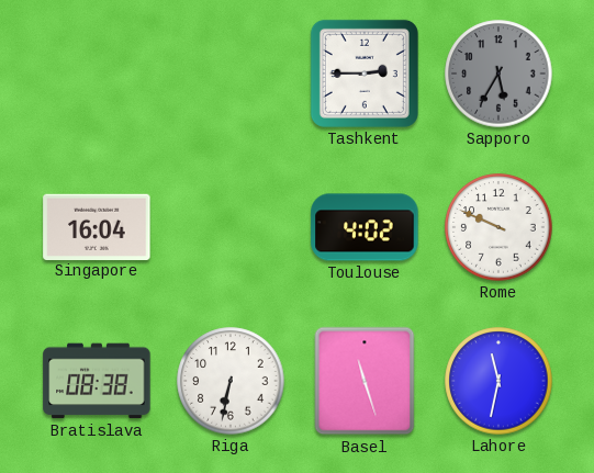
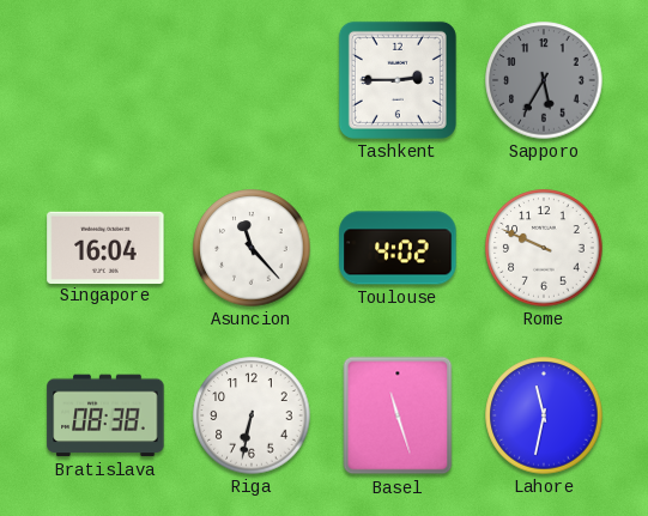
Asuncion: none -> 11:23 (252, 248)
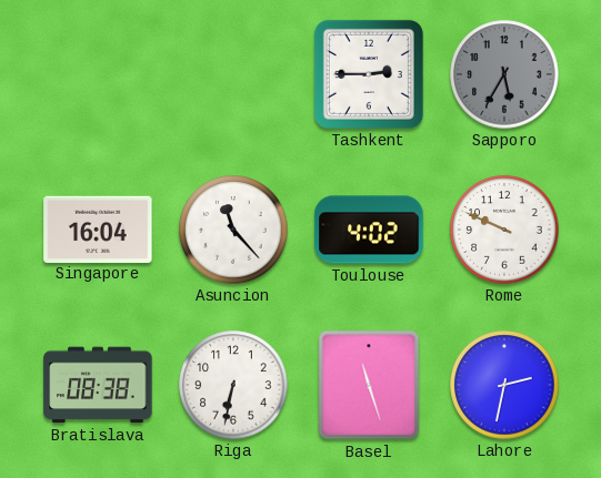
Lahore: 11:32 -> 2:32 (504, 385)
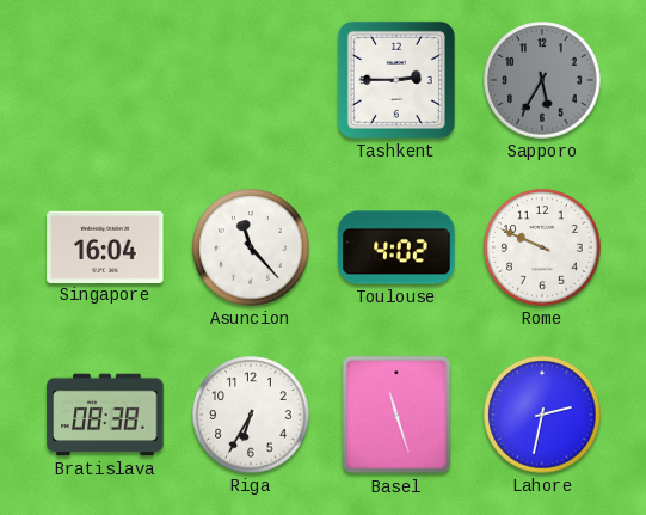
Riga: 6:32 -> 6:35 (251, 415)
